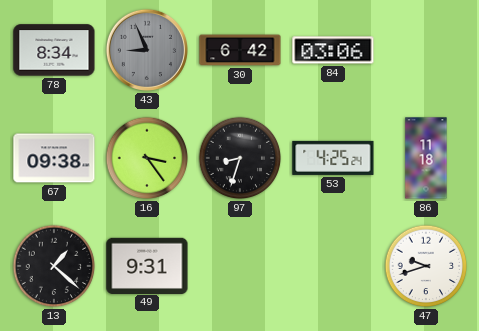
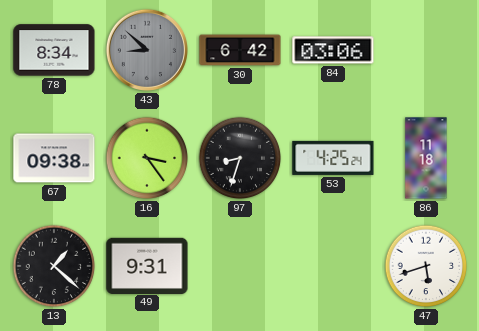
43: 8:56 -> 8:52 (147, 50)
47: 9:42 -> 5:42 (426, 266)
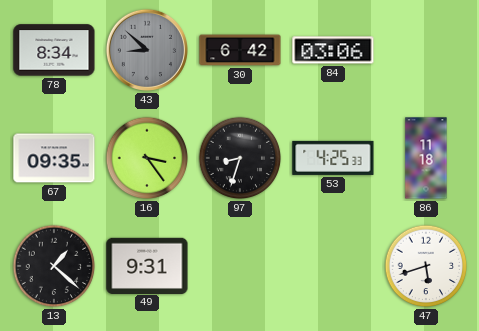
67: 09:38 -> 09:35 (54, 158)
53: 4:25:24 -> 4:25:33 (333, 158)
